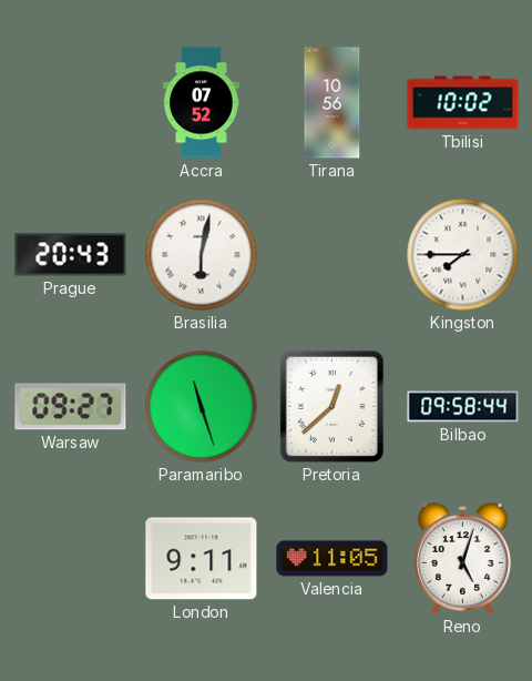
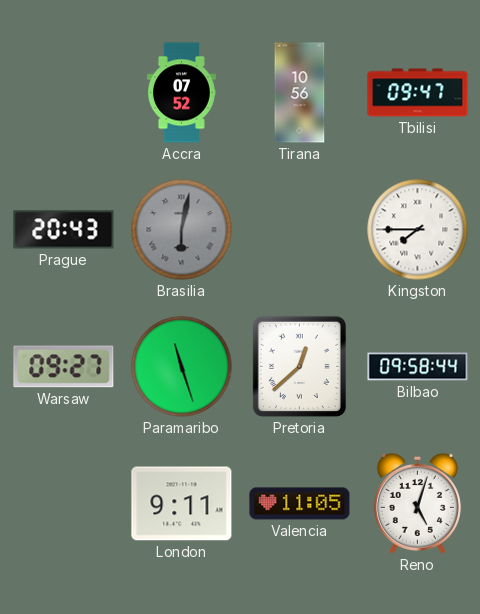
Tbilisi: 10:02 -> 09:47 (418, 93)
Brasilia dial: white -> grey (182, 230)
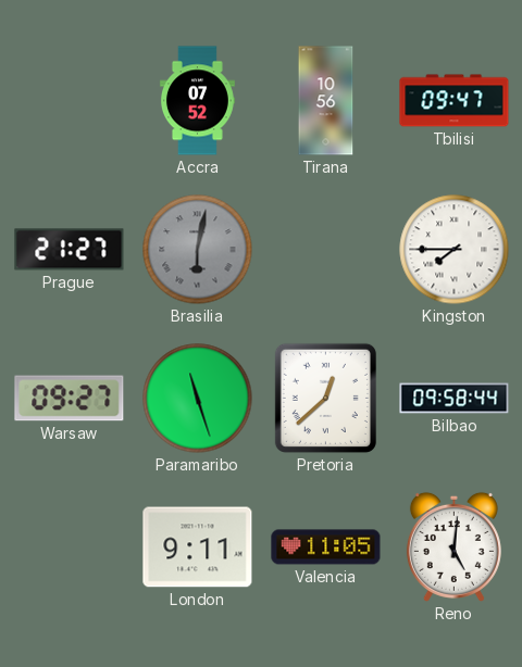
Prague: 20:43 -> 21:27 (70, 250)
Reno: 5:03 -> 5:01 (453, 546)
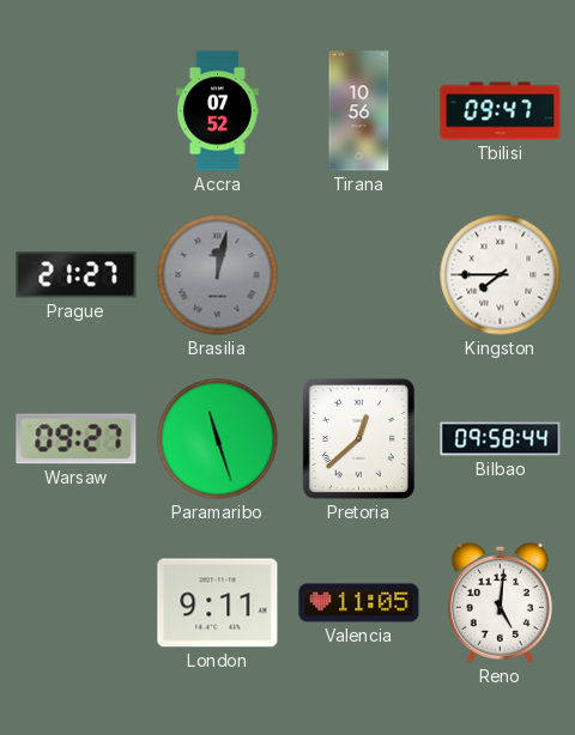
Brasilia: 6:02 -> 12:02 (218, 275)
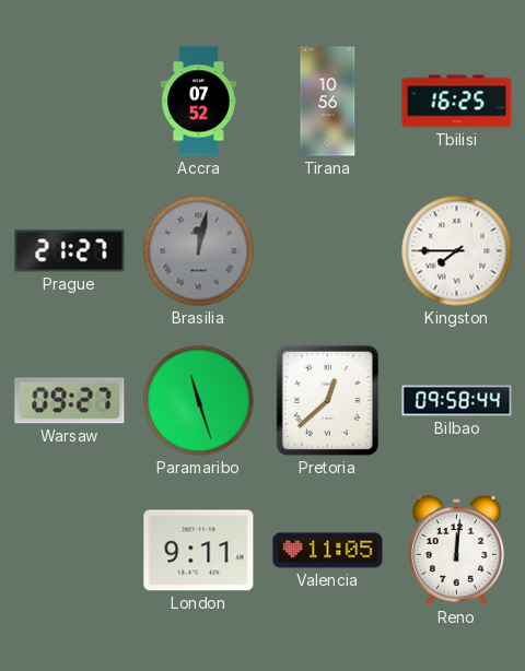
Tbilisi: 09:47 -> 16:25 (457, 102)
Reno: 5:01 -> 12:01 (456, 550)
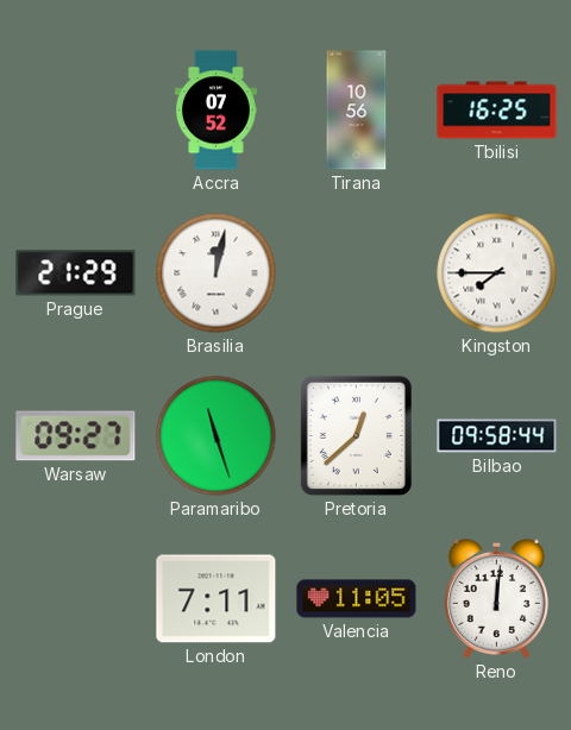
Prague: 21:27 -> 21:29 (76, 273)
Brasilia dial: grey -> white (217, 273)
London: 9:11 -> 7:11 (217, 599)
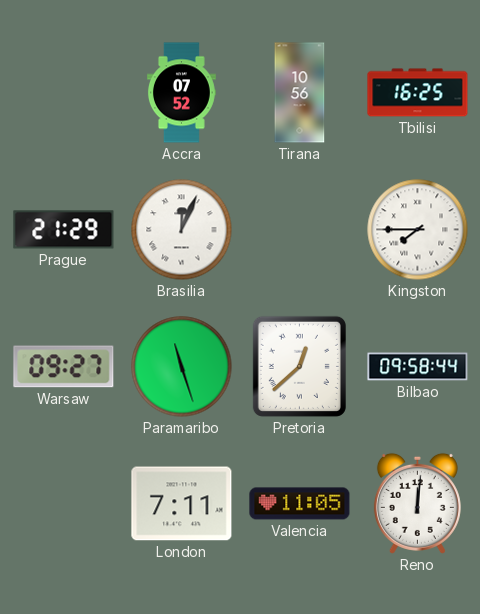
Brasilia: 12:02 -> 12:04 (182, 230)
